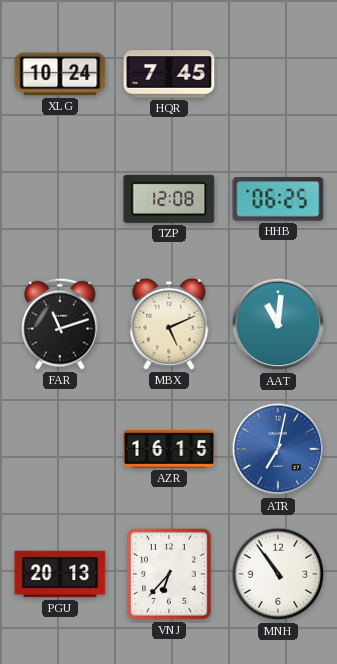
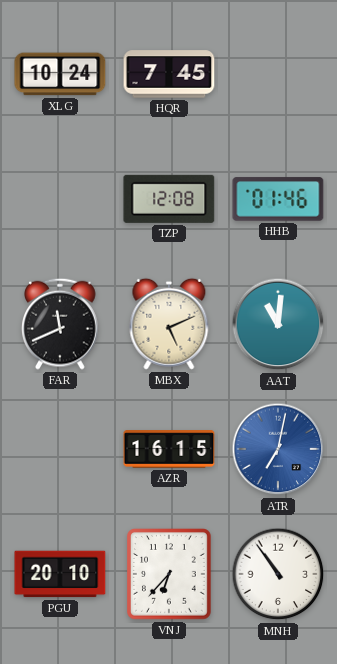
HHB: 06:25 -> 01:46 (278, 199)
FAR: 11:12 -> 11:41 (60, 324)
PGU: 20:13 -> 20:10 (60, 574)
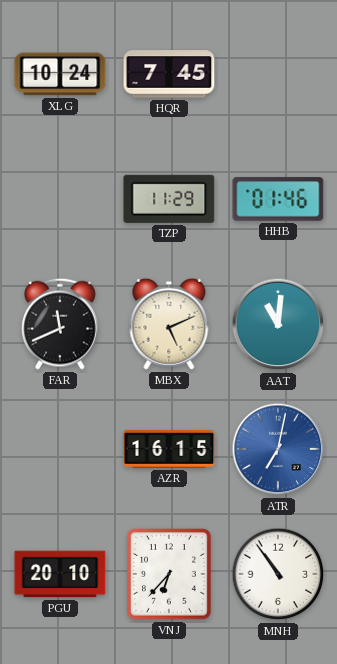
TZP: 12:08 -> 11:29 (169, 199)
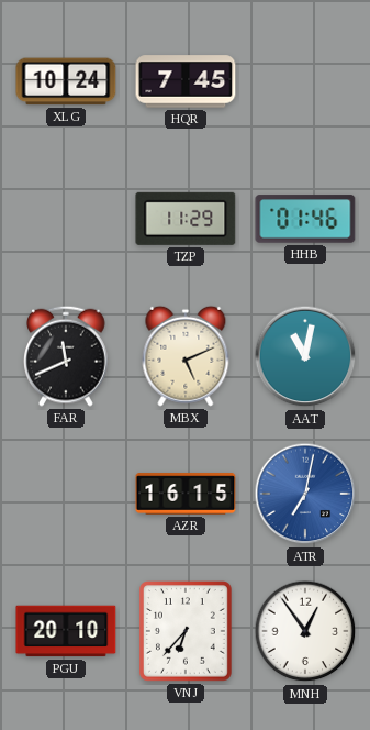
AAT: 11:01 -> 11:02 (305, 356)
MNH: 10:54 -> 12:54 (305, 631)
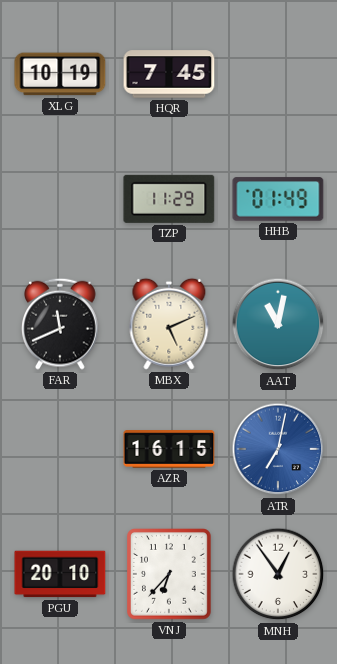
XLG: 10:24 -> 10:19 (60, 74)
HHB: 01:46 -> 01:49 (278, 199)
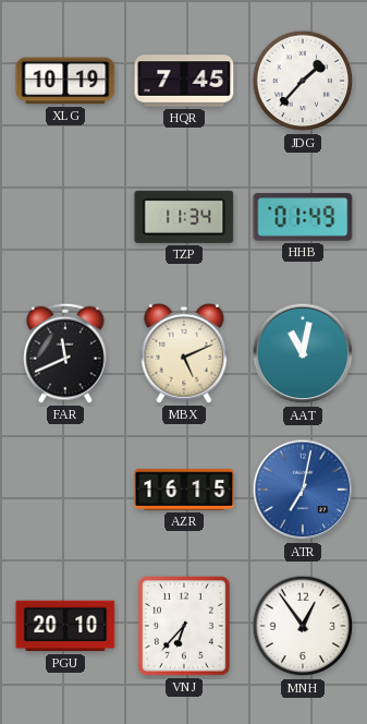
JDG: none -> 1:37 (303, 81)
TZP: 11:29 -> 11:34 (184, 217)
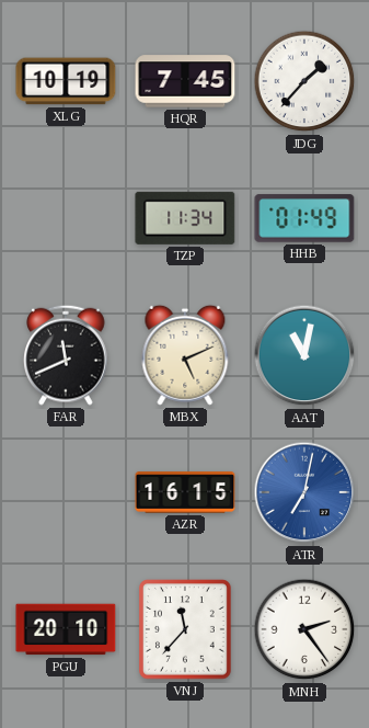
VNJ: 6:37 -> 11:37 (186, 630)
MNH: 12:54 -> 2:24 (304, 629)
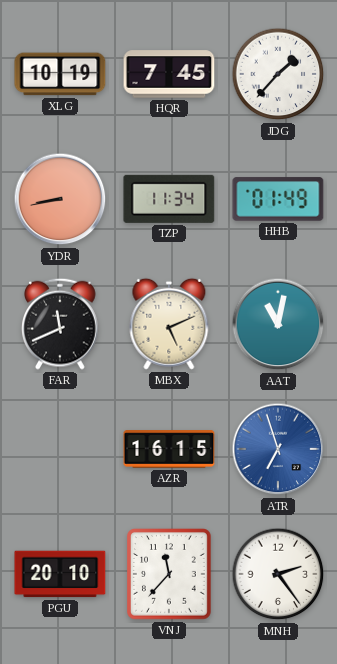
YDR: none -> 8:43 (60, 199)
ATR: 7:02 -> 6:57 (278, 449)
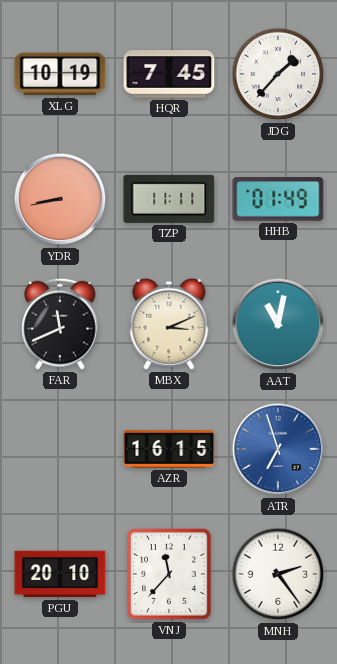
TZP: 11:34 -> 11:11 (169, 199)
MBX: 5:11 -> 3:11 (169, 324)
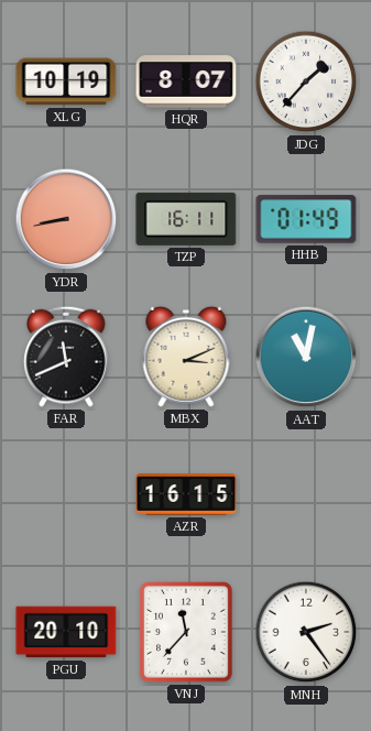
HQR: 7:45 -> 8:07 (186, 81)
TZP: 11:11 -> 16:11 (186, 219)
ATR: 6:57 -> none (278, 449)
